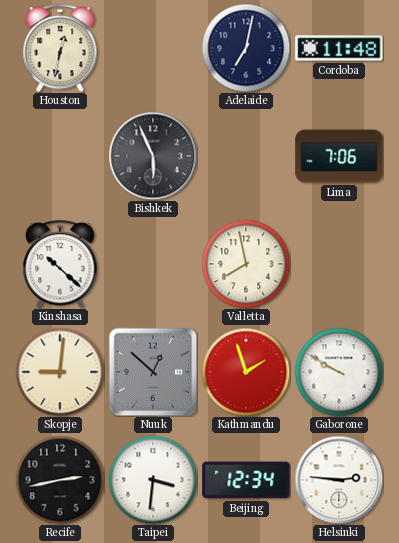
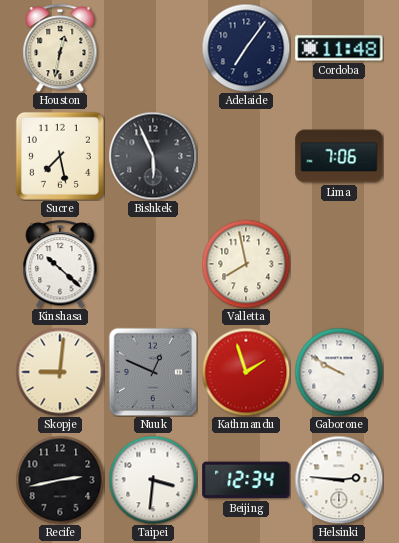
Adelaide: 7:02 -> 7:06 (246, 48)
Sucre: none -> 7:28 (60, 156)
Nuuk: 12:52 -> 12:49 (153, 372)
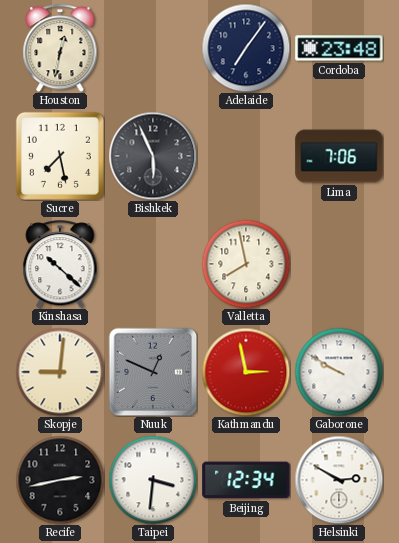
Cordoba: 11:48 -> 23:48 (339, 48)
Kathmandu: 1:57 -> 2:58 (246, 372)
Helsinki: 2:46 -> 2:50 (339, 480)
